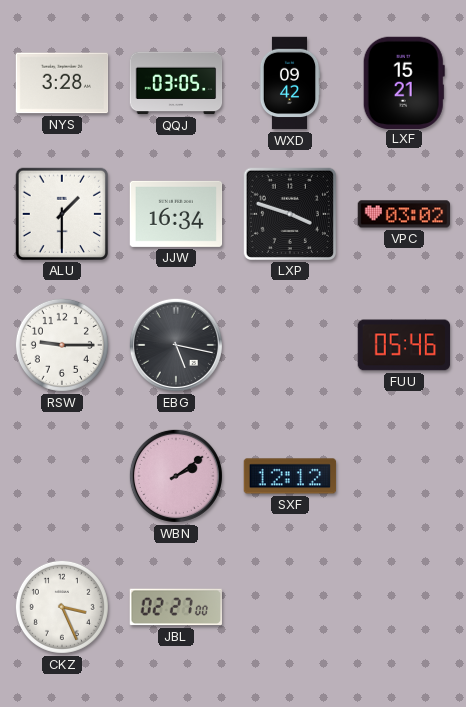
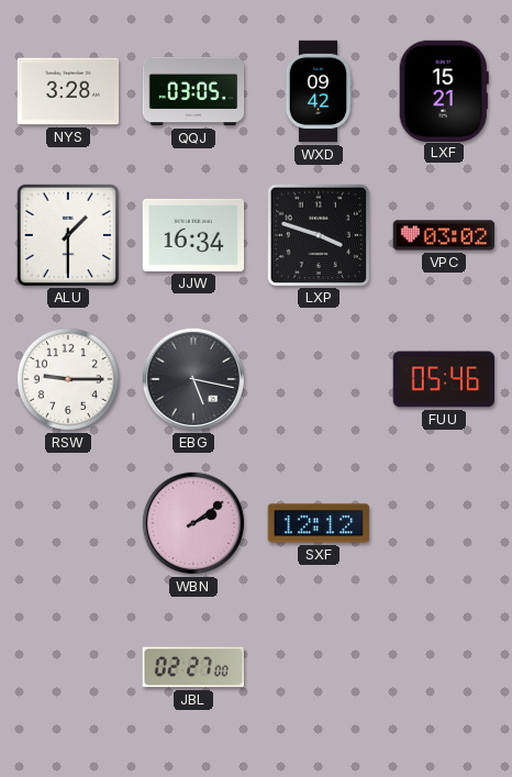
CKZ: 3:26 -> none (62, 607)
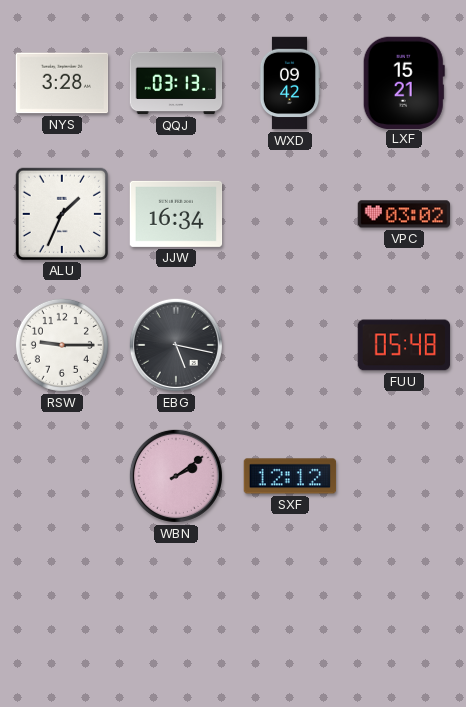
QQJ: 03:05 -> 03:13 (176, 83)
ALU: 1:30 -> 1:34 (61, 213)
LXP: 3:48 -> none (318, 234)
FUU: 05:46 -> 05:48 (404, 345)
JBL: 02:27 -> none (192, 667)
